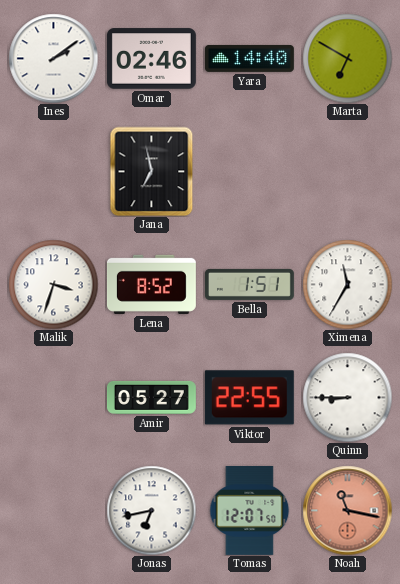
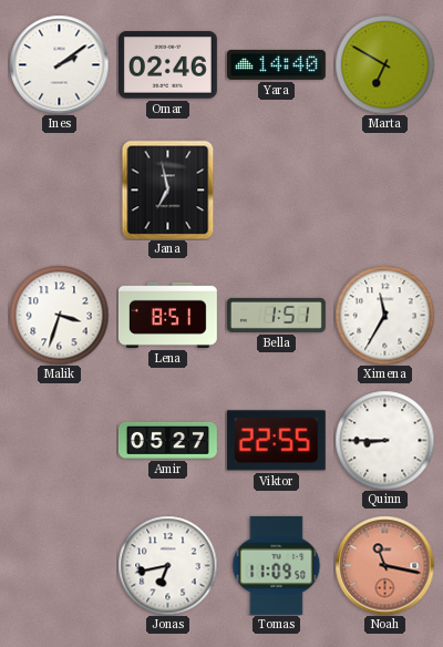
Lena: 8:52 -> 8:51 (167, 315)
Tomas: 12:07 -> 11:09 (277, 565)
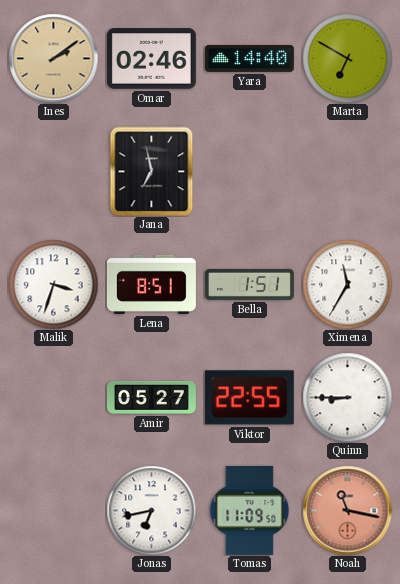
Ines dial: white -> champagne (53, 58)
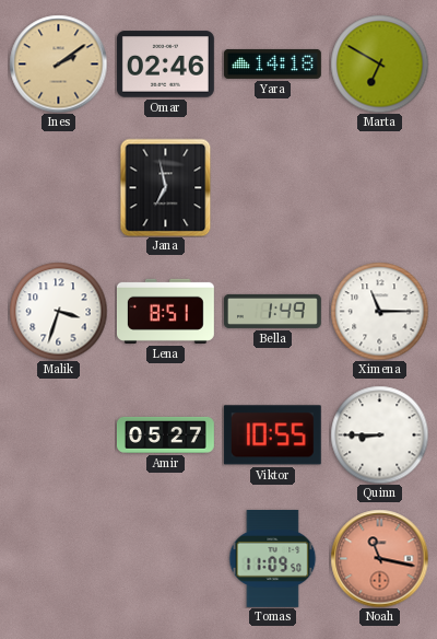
Yara: 14:40 -> 14:18 (272, 63)
Bella: 1:51 -> 1:49 (272, 311)
Ximena: 11:35 -> 11:15 (379, 311)
Viktor: 22:55 -> 10:55 (272, 435)
Jonas: 6:43 -> none (151, 510)
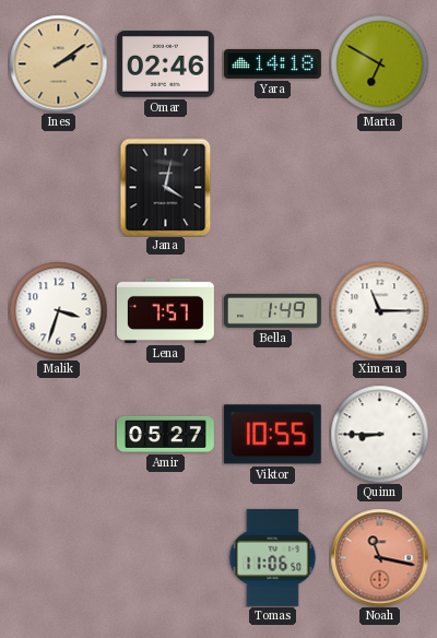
Jana: 6:58 -> 4:02 (166, 187)
Lena: 8:51 -> 7:57 (165, 310)
Tomas: 11:09 -> 11:06 (273, 557)
